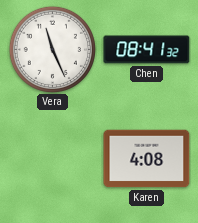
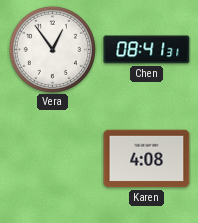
Vera: 11:26 -> 12:54 (52, 49)
Chen: 08:41:32 -> 08:41:31 (147, 50)
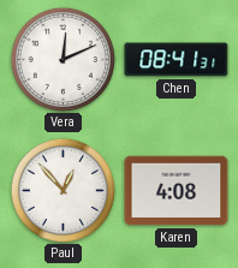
Vera: 12:54 -> 12:11 (63, 59)
Paul: none -> 12:53 (63, 190)
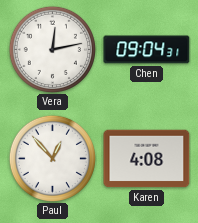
Vera: 12:11 -> 12:13 (52, 49)
Chen: 08:41 -> 09:04 (147, 50)
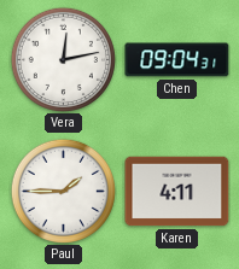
Paul: 12:53 -> 1:45 (63, 191)
Karen: 4:08 -> 4:11 (177, 192)
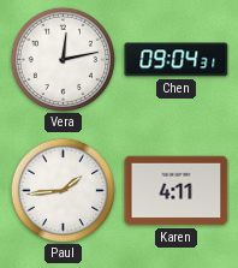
Paul: 1:45 -> 1:44 (63, 190)
